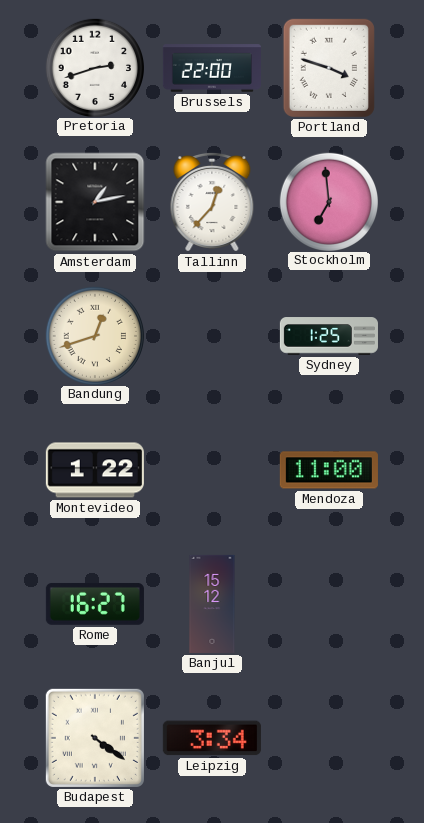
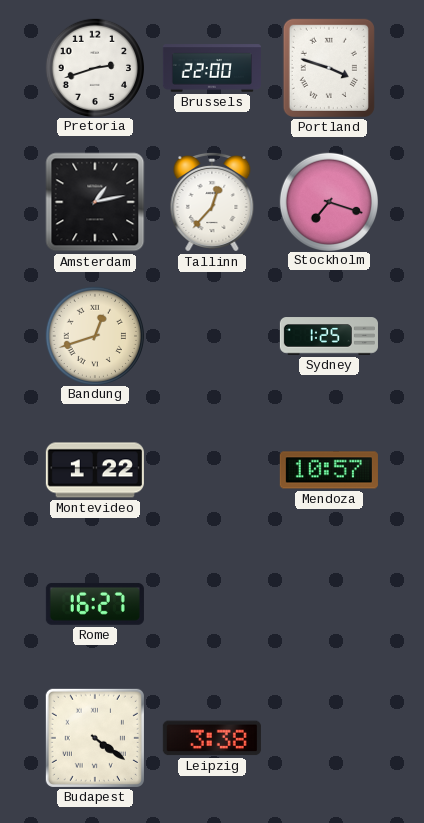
Stockholm: 6:59 -> 7:18 (328, 201)
Mendoza: 11:00 -> 10:57 (329, 470)
Banjul: 15:12 -> none (212, 604)
Leipzig: 3:34 -> 3:38 (212, 738)
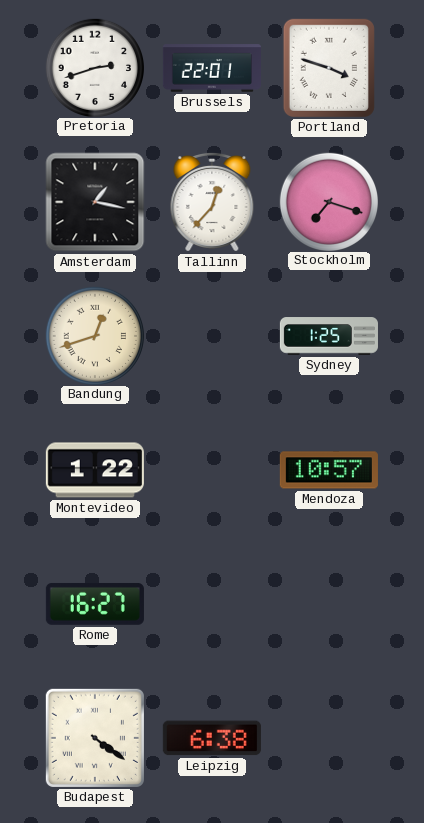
Brussels: 22:00 -> 22:01 (212, 68)
Amsterdam: 1:13 -> 1:17 (95, 202)
Leipzig: 3:38 -> 6:38 (212, 738)
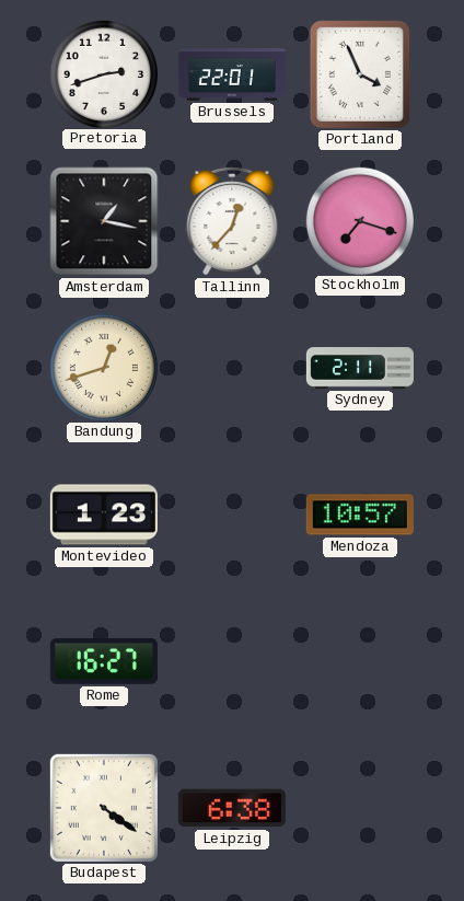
Portland: 3:48 -> 3:56 (360, 74)
Sydney: 1:25 -> 2:11 (360, 368)
Montevideo: 1:22 -> 1:23 (104, 515)
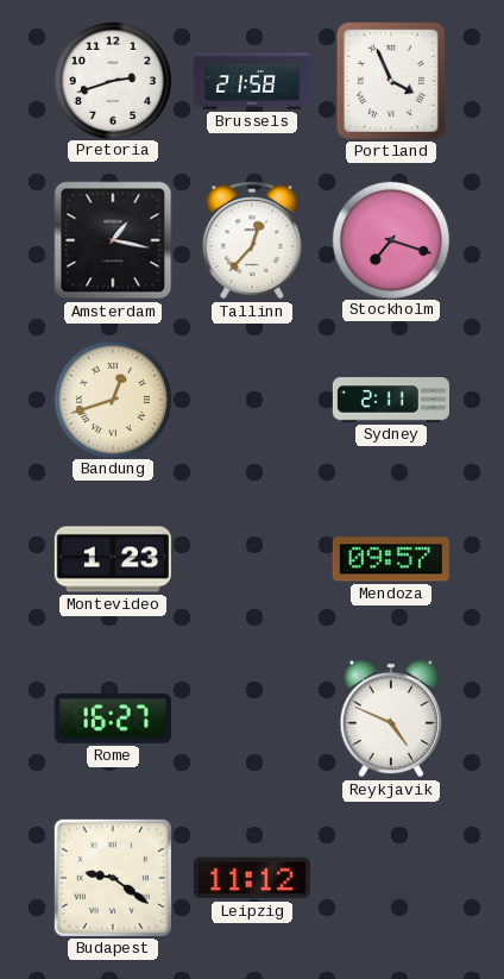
Brussels: 22:01 -> 21:58 (252, 81)
Mendoza: 10:57 -> 09:57 (391, 559)
Reykjavik: none -> 4:49 (391, 718)
Budapest: 4:21 -> 9:21 (113, 878)
Leipzig: 6:38 -> 11:12 (252, 878)
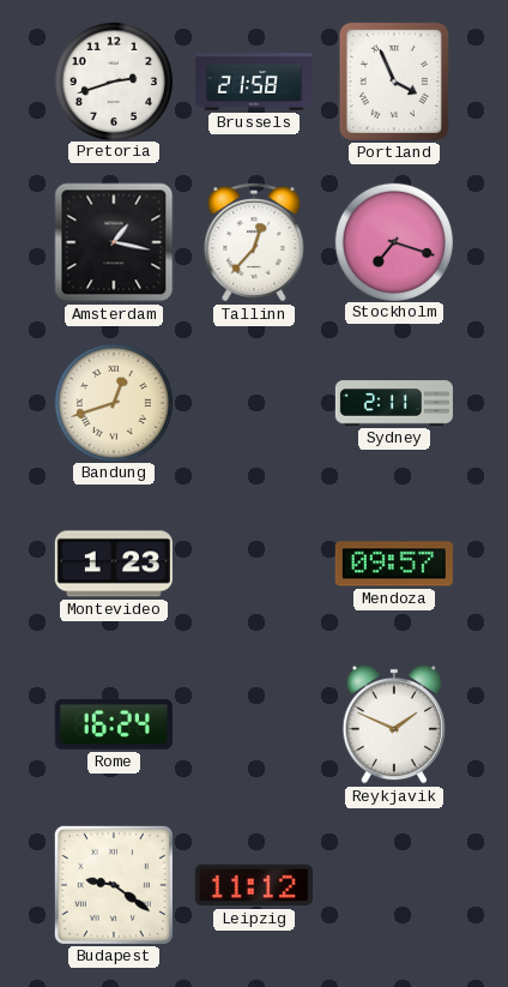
Rome: 16:27 -> 16:24 (114, 724)
Reykjavik: 4:49 -> 1:49 (394, 724)
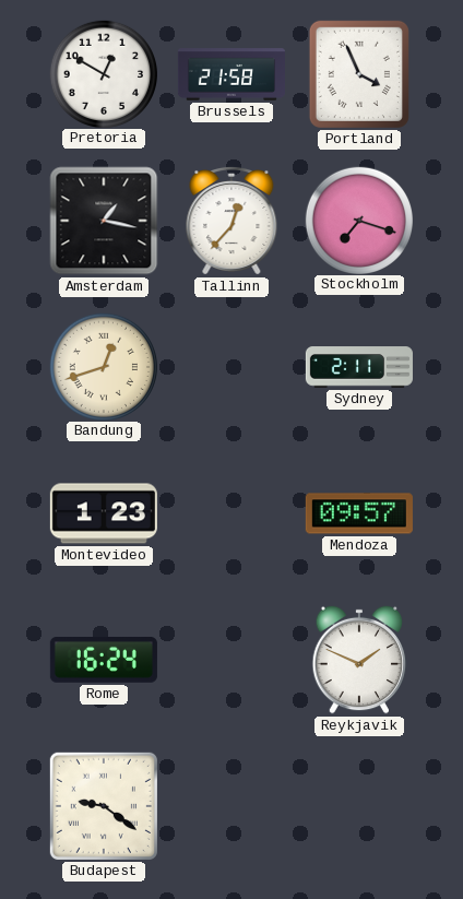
Pretoria: 2:42 -> 12:50 (103, 73)
Leipzig: 11:12 -> none (254, 885)
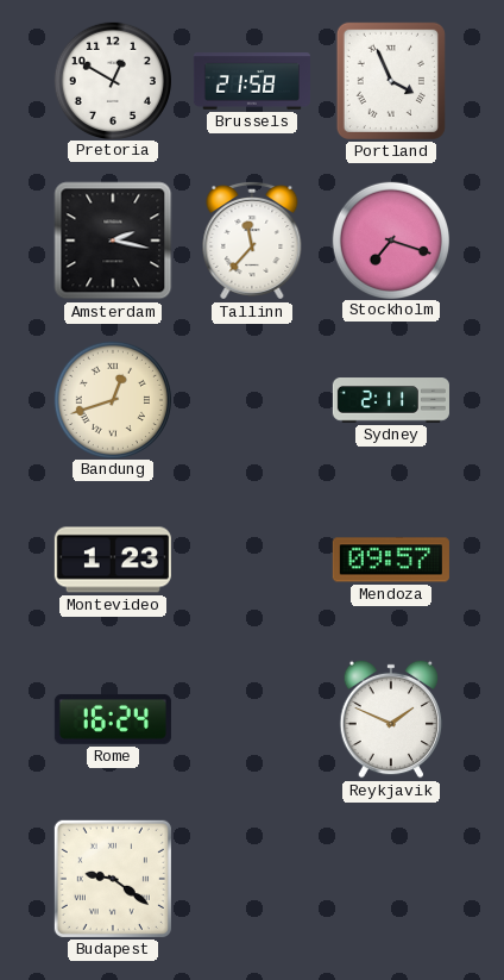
Amsterdam: 1:17 -> 2:17 (113, 241)
Tallinn: 12:37 -> 11:37 (252, 241)
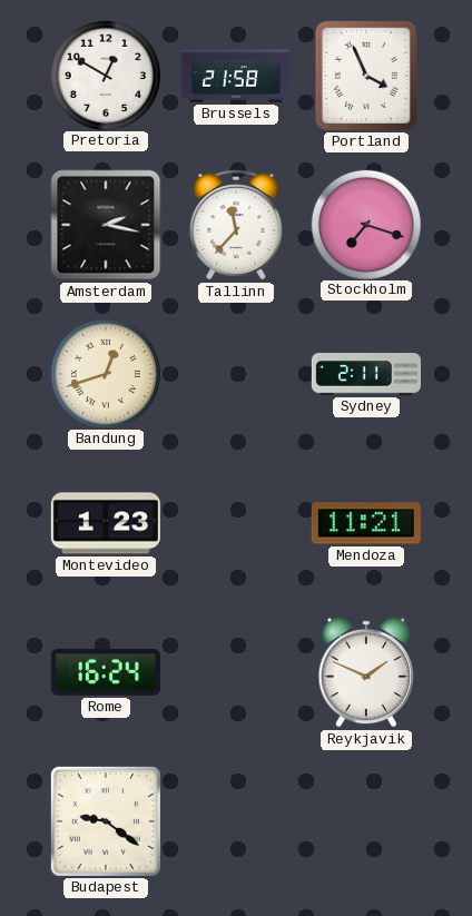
Mendoza: 09:57 -> 11:21 (366, 523)
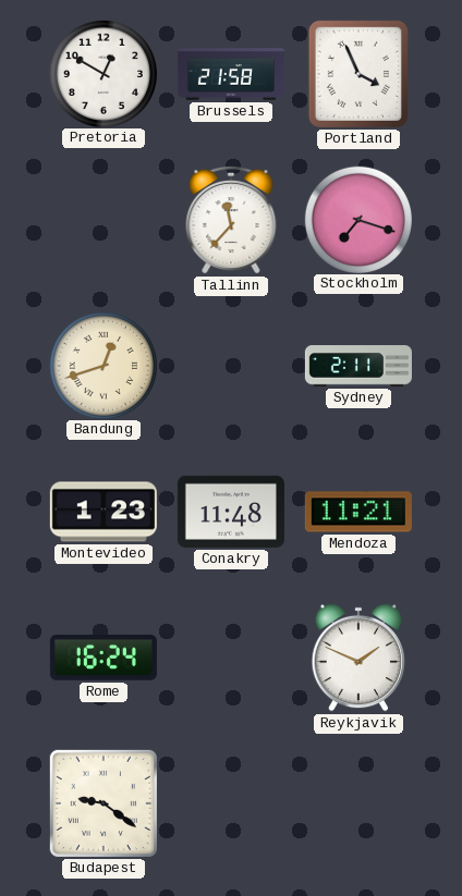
Amsterdam: 2:17 -> none (106, 225)
Conakry: none -> 11:48 (231, 512)
